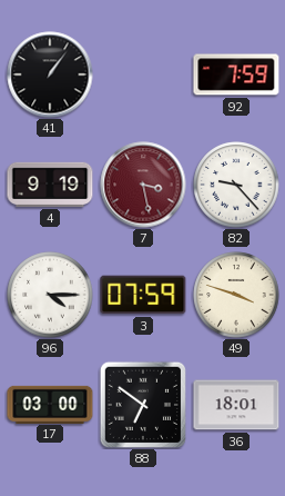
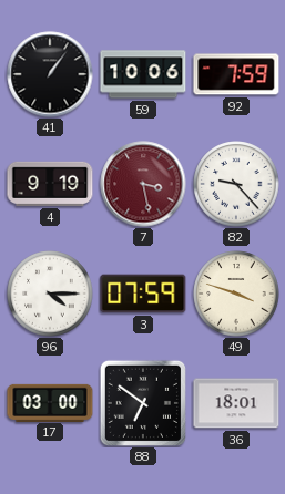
59: none -> 10:06 (143, 74)
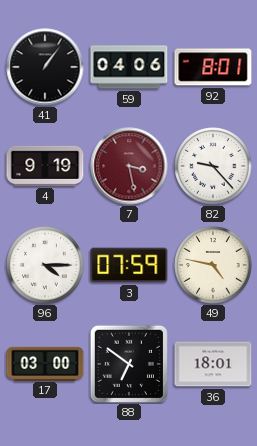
59: 10:06 -> 04:06 (129, 67)
92: 7:59 -> 8:01 (213, 67)
49: 3:48 -> 4:47 (213, 265)
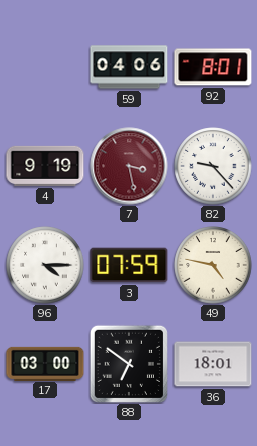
41: 1:06 -> none (45, 67)
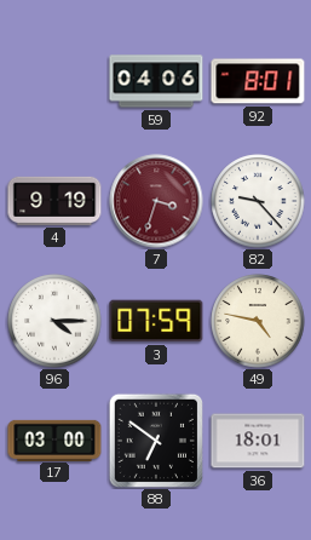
7: 3:28 -> 3:33 (156, 201)
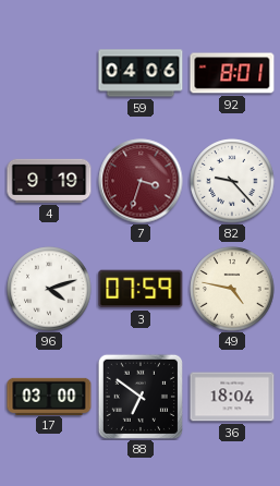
96: 4:15 -> 4:12 (49, 289)
36: 18:01 -> 18:04 (232, 397)
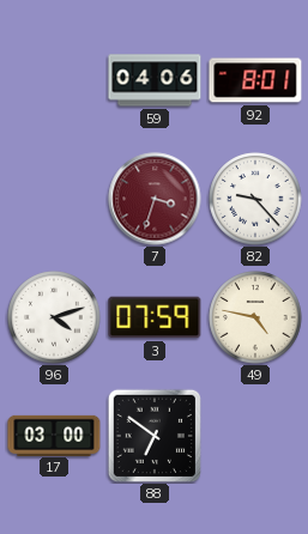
4: 9:19 -> none (49, 181)
36: 18:04 -> none (232, 397)
